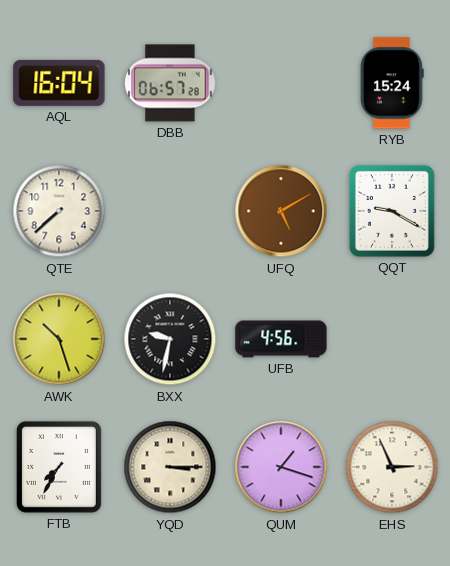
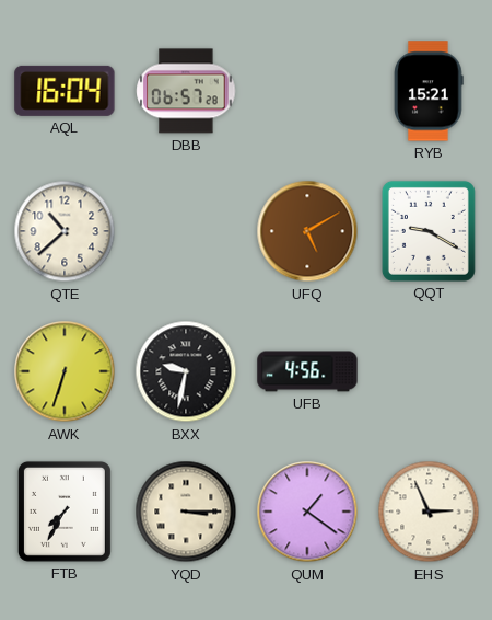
RYB: 15:24 -> 15:21 (429, 91)
QTE: 7:38 -> 10:38 (65, 231)
AWK: 10:27 -> 6:33 (65, 371)
QUM: 1:18 -> 1:21 (307, 512)
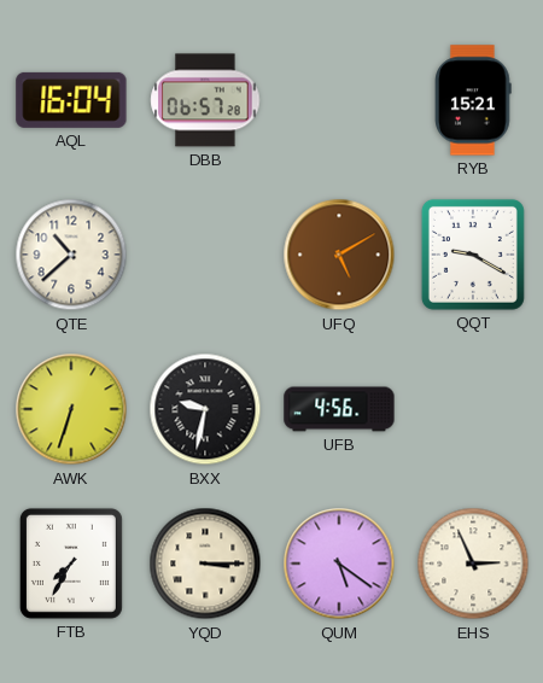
QUM: 1:21 -> 5:21 (339, 564)
